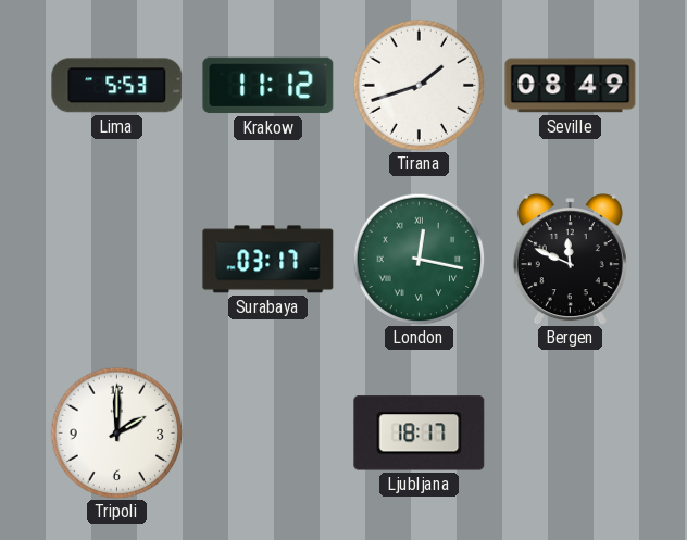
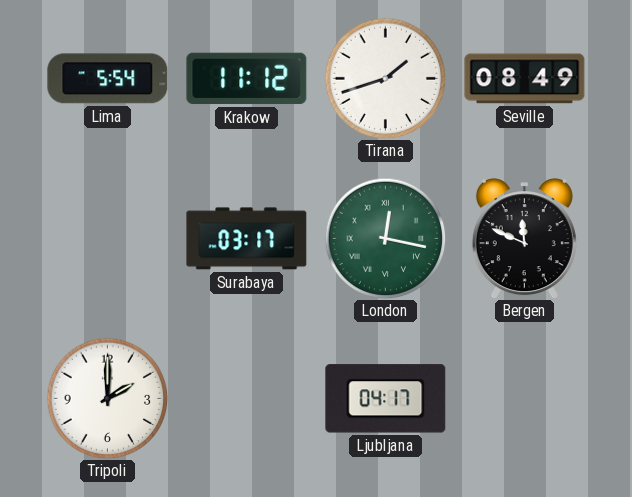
Lima: 5:53 -> 5:54 (108, 79)
Ljubljana: 18:17 -> 04:17 (386, 399)
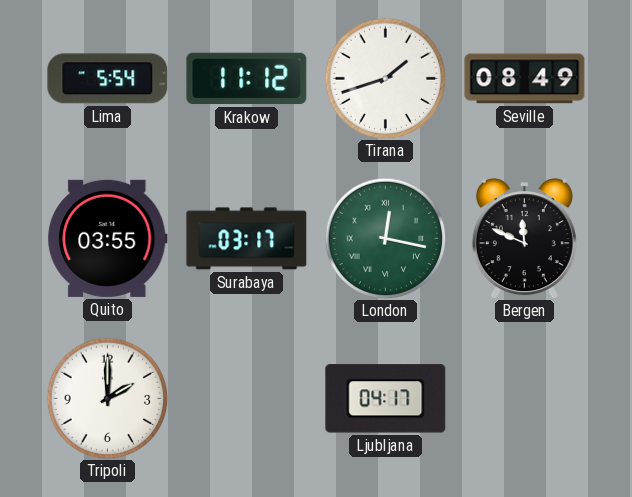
Quito: none -> 03:55 (108, 238)
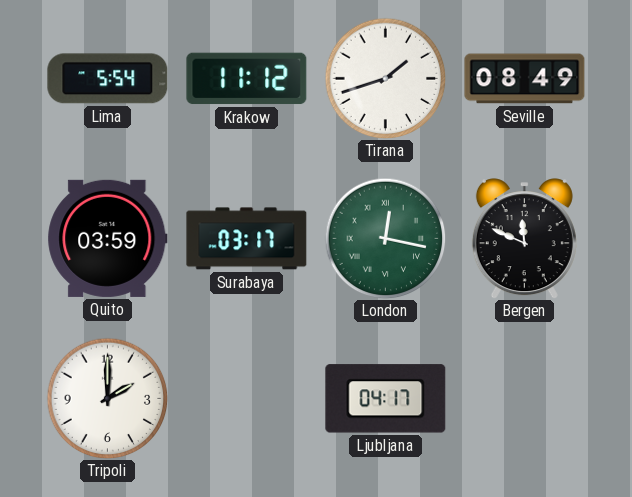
Quito: 03:55 -> 03:59 (108, 238)
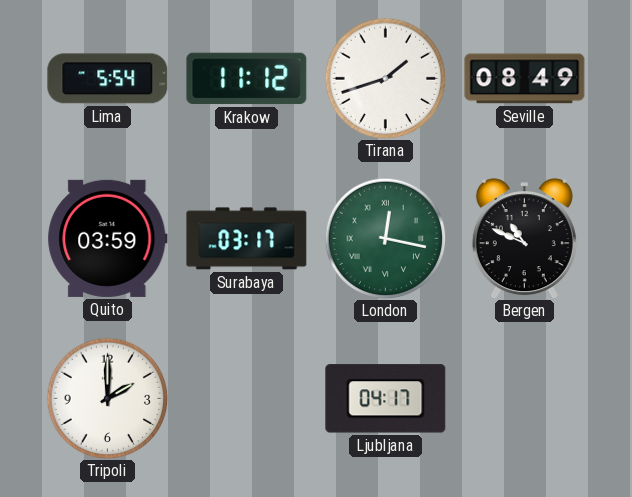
Bergen: 11:49 -> 10:49 (524, 239)
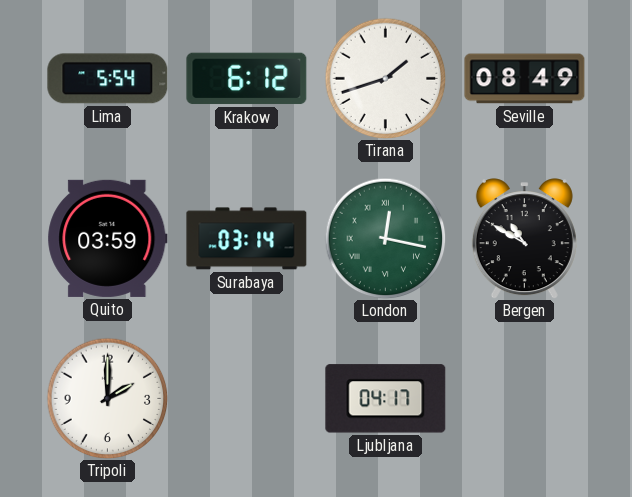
Krakow: 11:12 -> 6:12 (247, 79)
Surabaya: 03:17 -> 03:14 (247, 239)
Bergen: 10:49 -> 10:50 (524, 239)
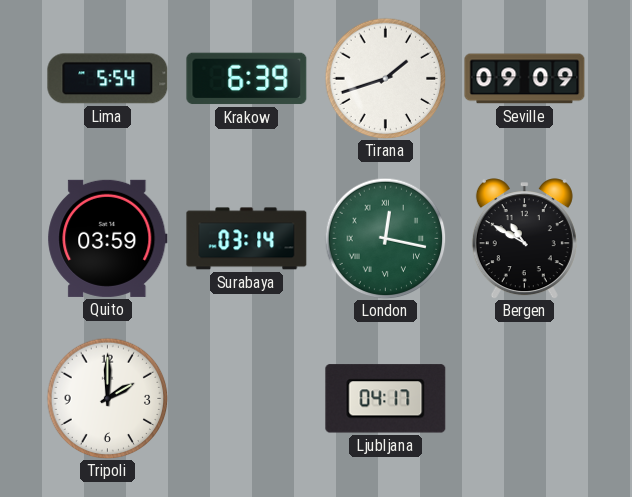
Krakow: 6:12 -> 6:39 (247, 79)
Seville: 08:49 -> 09:09 (525, 79)
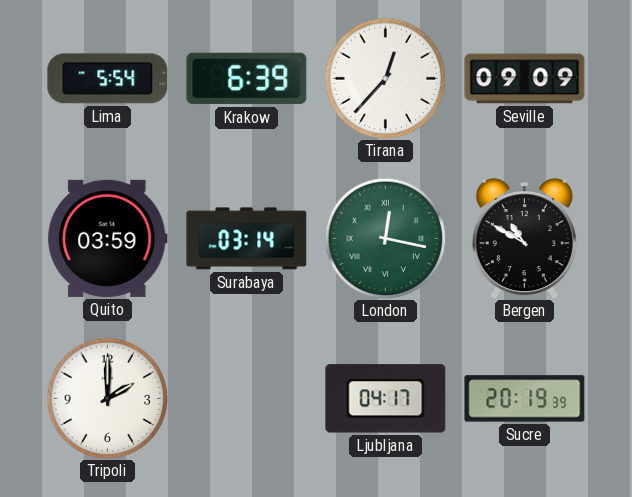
Tirana: 1:42 -> 12:37 (385, 78)
Sucre: none -> 20:19 (525, 399)
